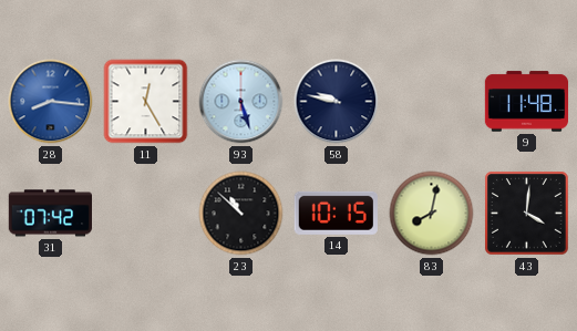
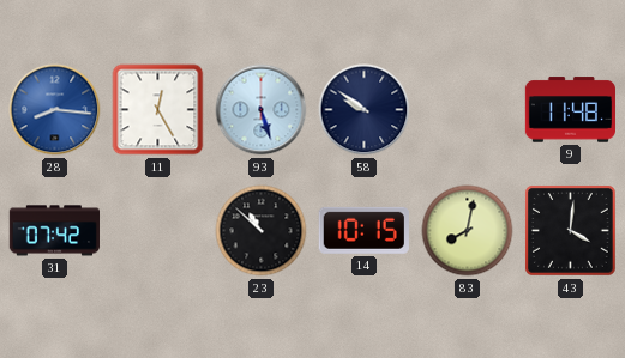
58: 9:47 -> 9:51 (365, 110)
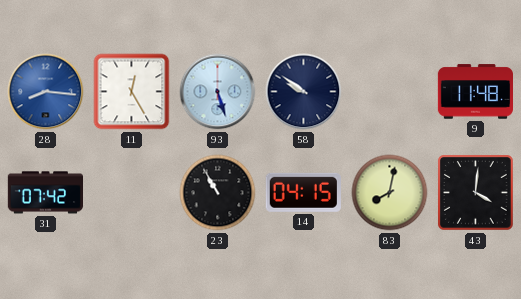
23: 10:52 -> 10:55 (218, 193)
14: 10:15 -> 04:15 (303, 192)
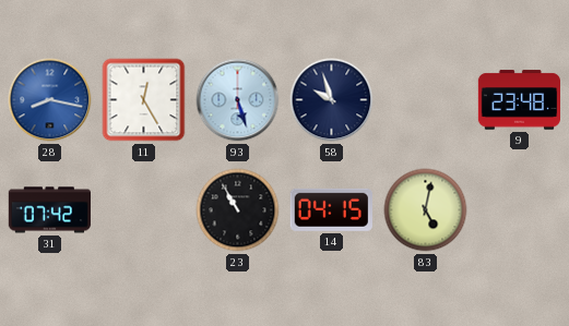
28: 8:16 -> 8:17 (50, 100)
58: 9:51 -> 9:57 (332, 100)
9: 11:48 -> 23:48 (519, 100)
83: 8:02 -> 5:02 (426, 210)
43: 4:01 -> none (476, 193)
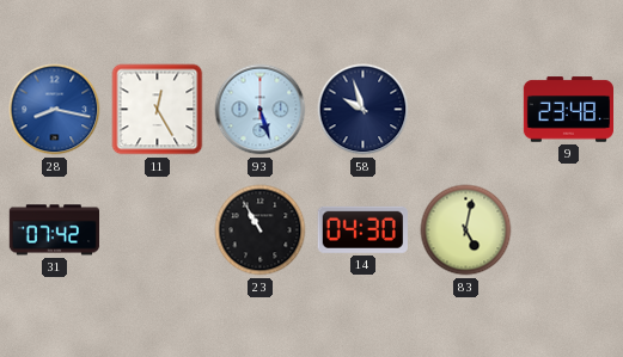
14: 04:15 -> 04:30 (362, 229)
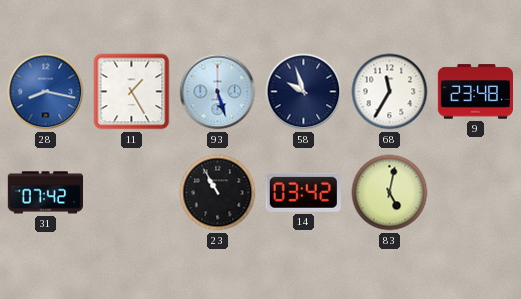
11: 12:25 -> 1:25 (132, 92)
68: none -> 11:35 (390, 92)
14: 04:30 -> 03:42 (303, 192)
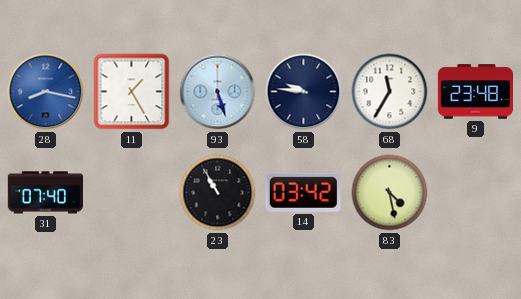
58: 9:57 -> 9:46 (304, 92)
31: 07:42 -> 07:40 (45, 193)
83: 5:02 -> 4:28 (390, 193)
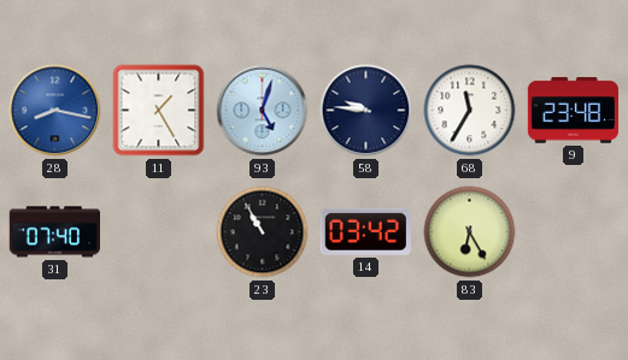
93: 5:27 -> 5:03 (263, 111)
83: 4:28 -> 6:25 (470, 232)
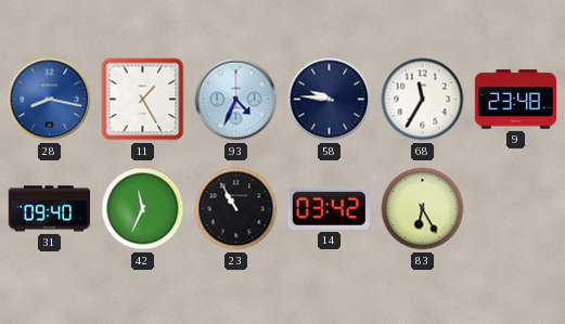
93: 5:03 -> 4:34 (236, 100)
31: 07:40 -> 09:40 (49, 209)
42: none -> 11:34 (143, 209)
